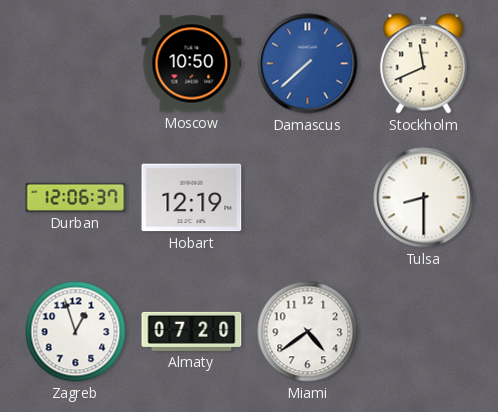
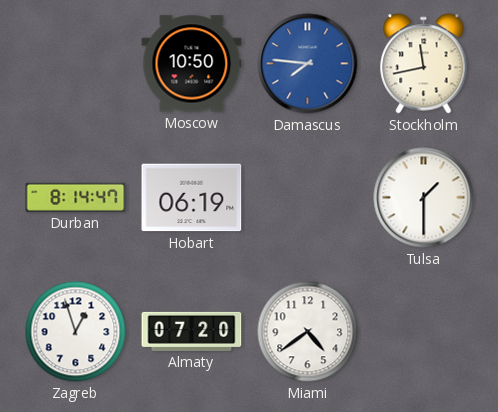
Damascus: 7:38 -> 7:46 (308, 64)
Stockholm: 11:41 -> 11:43 (424, 64)
Durban: 12:06 -> 8:14 (76, 197)
Hobart: 12:19 -> 06:19 (192, 198)
Tulsa: 8:30 -> 1:30 (424, 198)
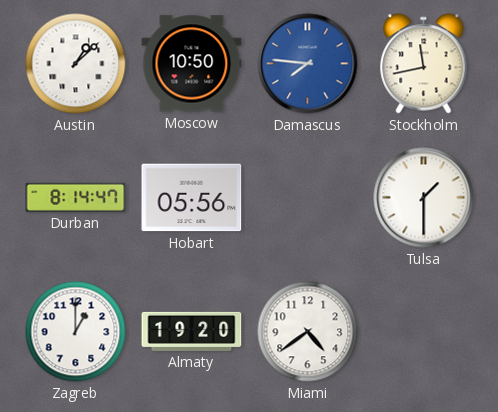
Austin: none -> 1:08 (76, 64)
Hobart: 06:19 -> 05:56 (192, 198)
Zagreb: 12:57 -> 1:00 (76, 332)
Almaty: 07:20 -> 19:20 (192, 331)
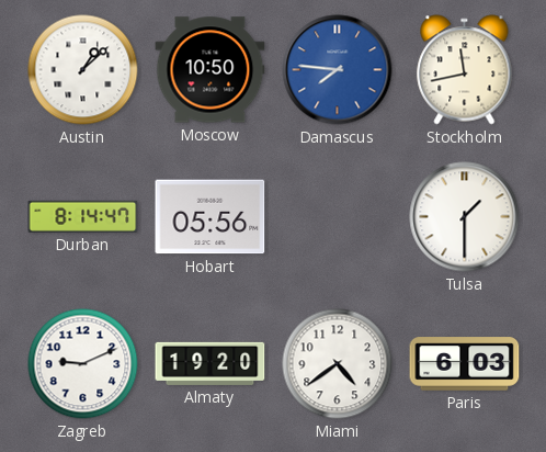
Zagreb: 1:00 -> 9:11 (83, 364)
Paris: none -> 6:03 (465, 364)
